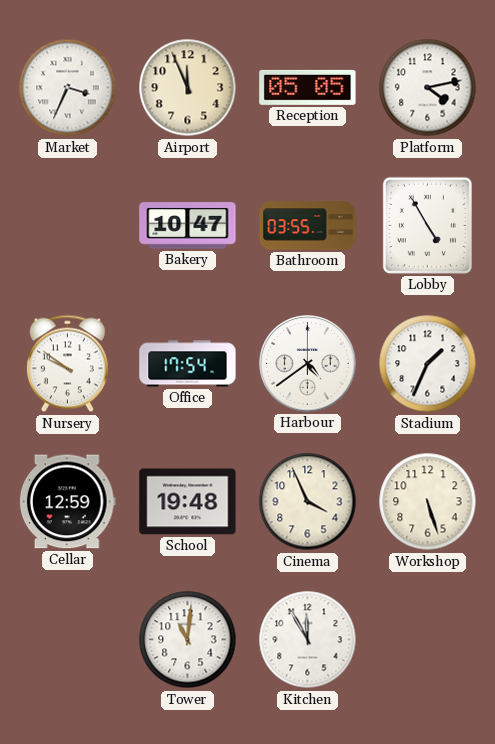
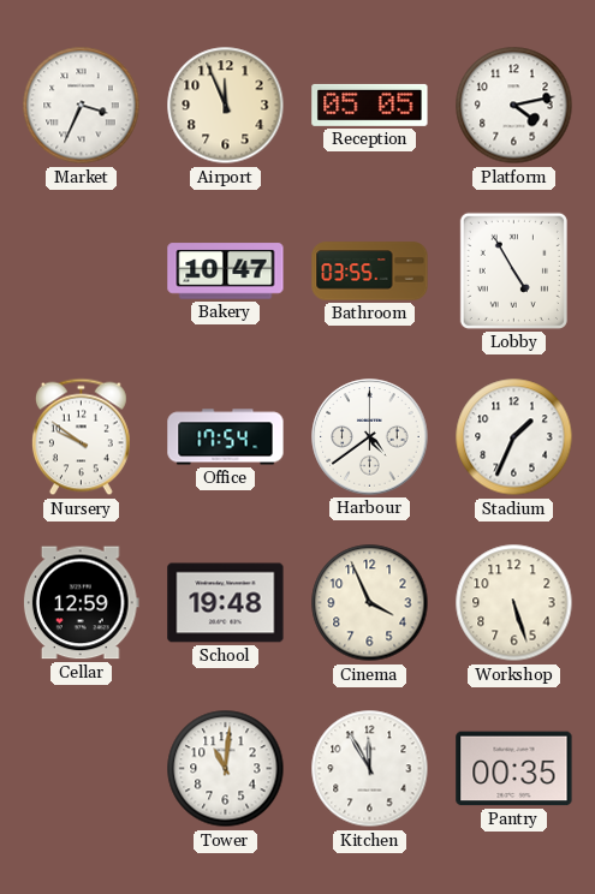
Pantry: none -> 00:35 (514, 769)
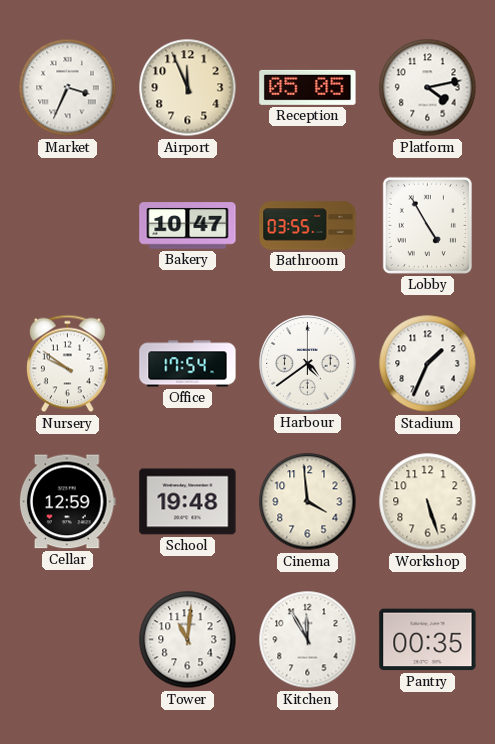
Cinema: 3:56 -> 3:59 (308, 502)
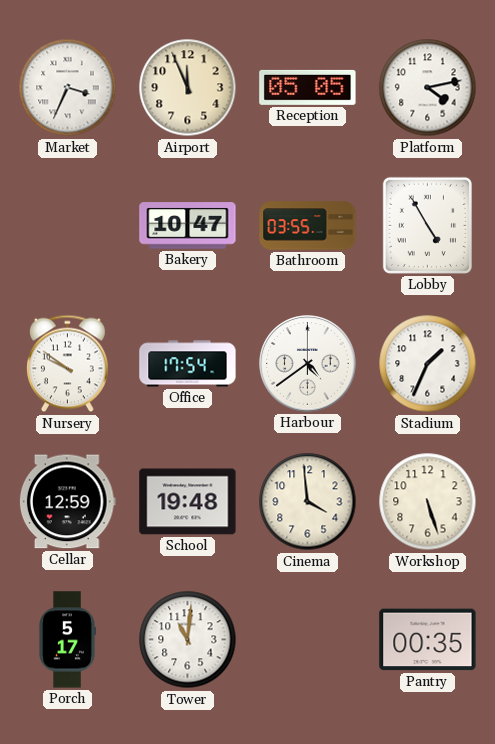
Porch: none -> 5:17 (67, 640)
Kitchen: 11:55 -> none (308, 640)
